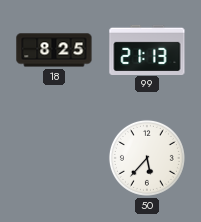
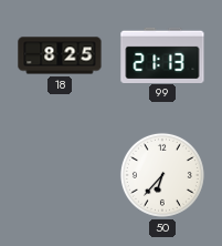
50: 5:37 -> 6:37 (162, 175)
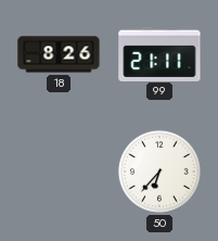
18: 8:25 -> 8:26 (59, 54)
99: 21:13 -> 21:11 (159, 53)
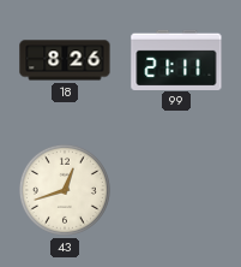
43: none -> 12:42 (65, 190)
50: 6:37 -> none (159, 172)
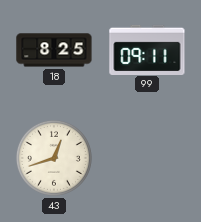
18: 8:26 -> 8:25 (54, 50)
99: 21:11 -> 09:11 (147, 49)
